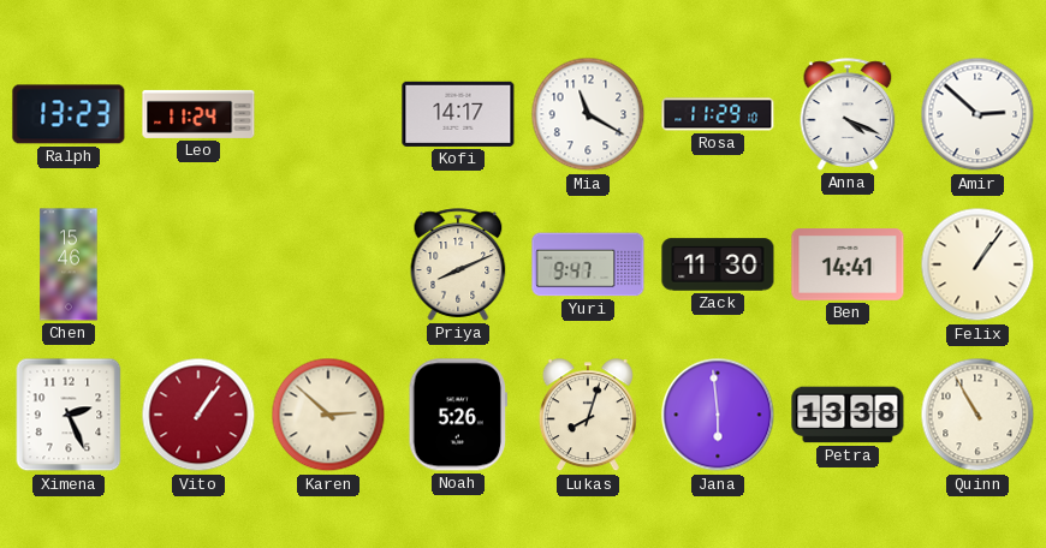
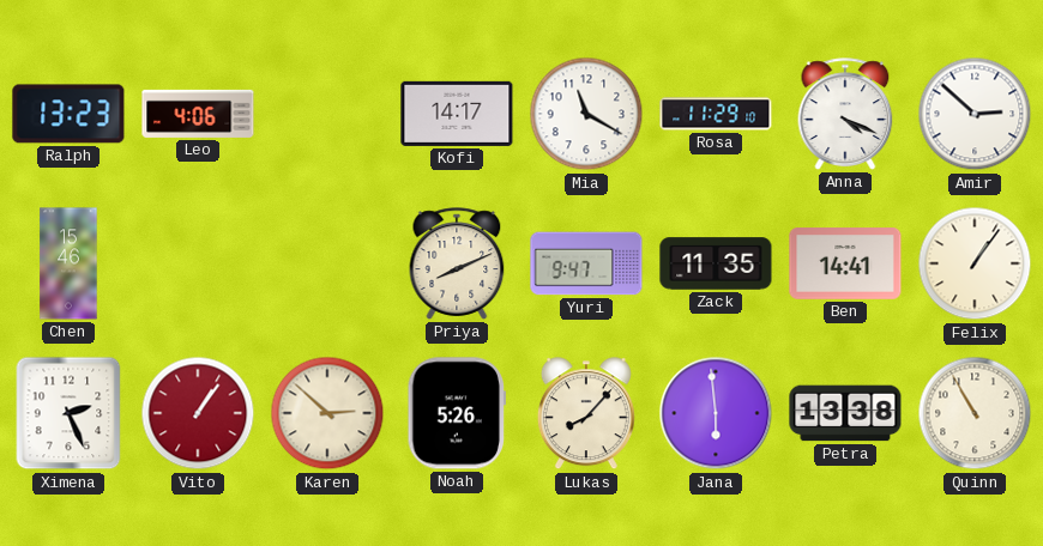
Leo: 11:24 -> 4:06 (198, 114)
Zack: 11:30 -> 11:35 (716, 263)
Lukas: 8:03 -> 8:07 (586, 414)
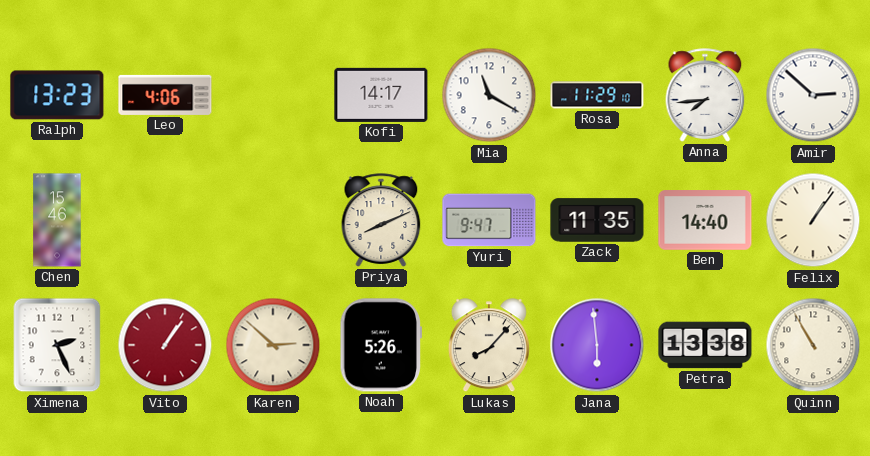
Anna: 4:19 -> 7:44 (705, 95)
Ben: 14:41 -> 14:40 (705, 220)
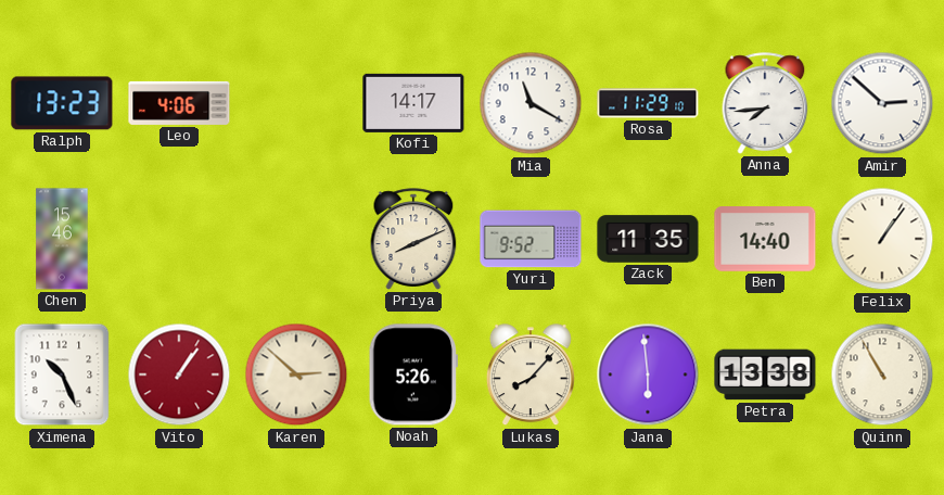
Yuri: 9:47 -> 9:52 (531, 239)
Ximena: 2:26 -> 10:26 (62, 375)
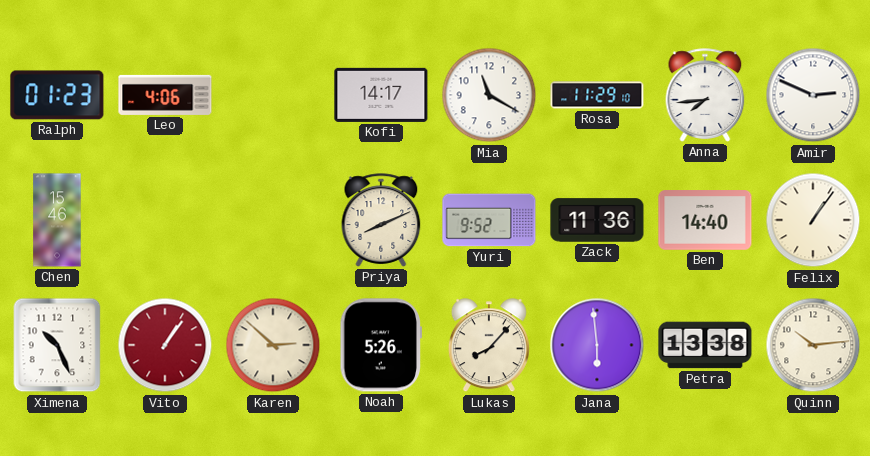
Ralph: 13:23 -> 01:23 (57, 95)
Amir: 2:52 -> 2:49 (813, 95)
Zack: 11:35 -> 11:36 (597, 220)
Quinn: 10:55 -> 10:14 (813, 345)
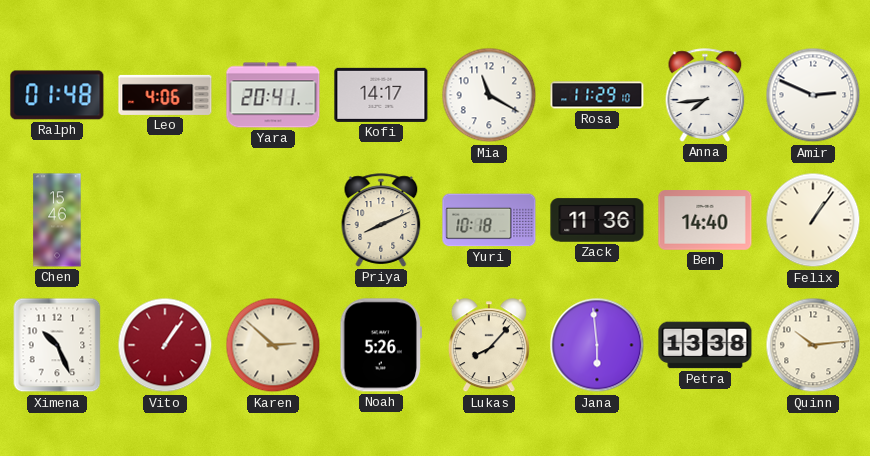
Ralph: 01:23 -> 01:48 (57, 95)
Yara: none -> 20:41 (273, 95)
Yuri: 9:52 -> 10:18 (489, 220)
